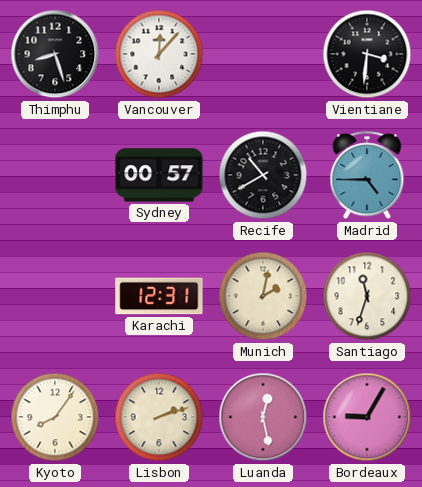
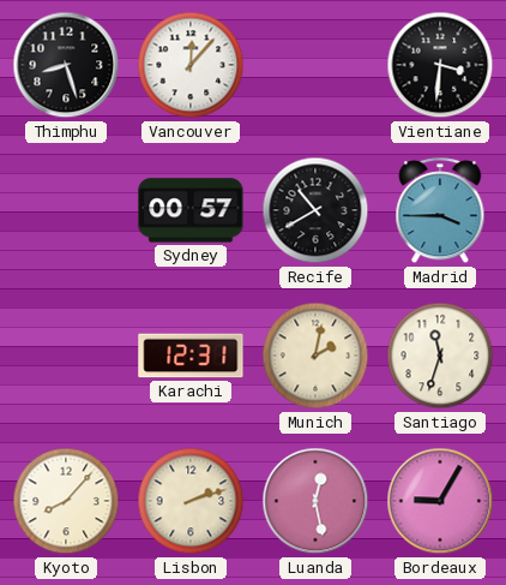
Madrid: 4:45 -> 3:45 (440, 211)
Kyoto: 8:06 -> 8:07 (66, 501)
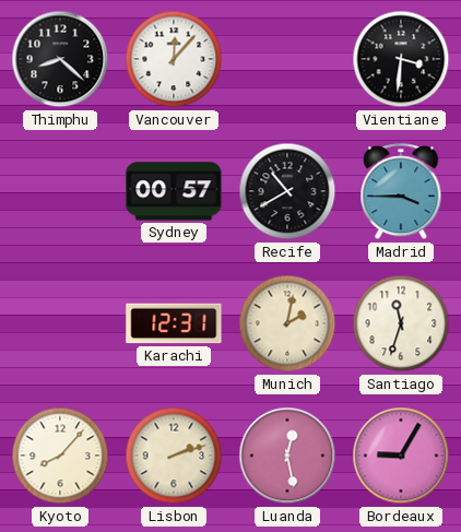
Thimphu: 8:27 -> 8:22 (60, 59)
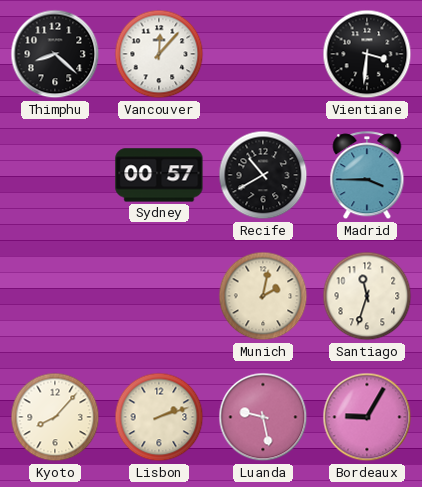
Karachi: 12:31 -> none (174, 323)
Luanda: 12:28 -> 9:28 (263, 417)
